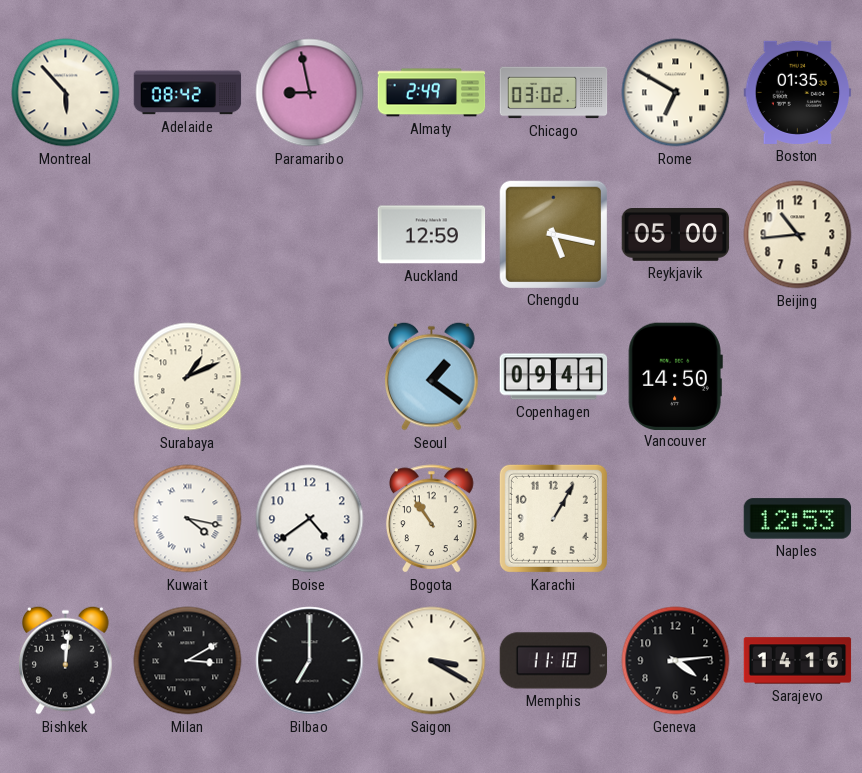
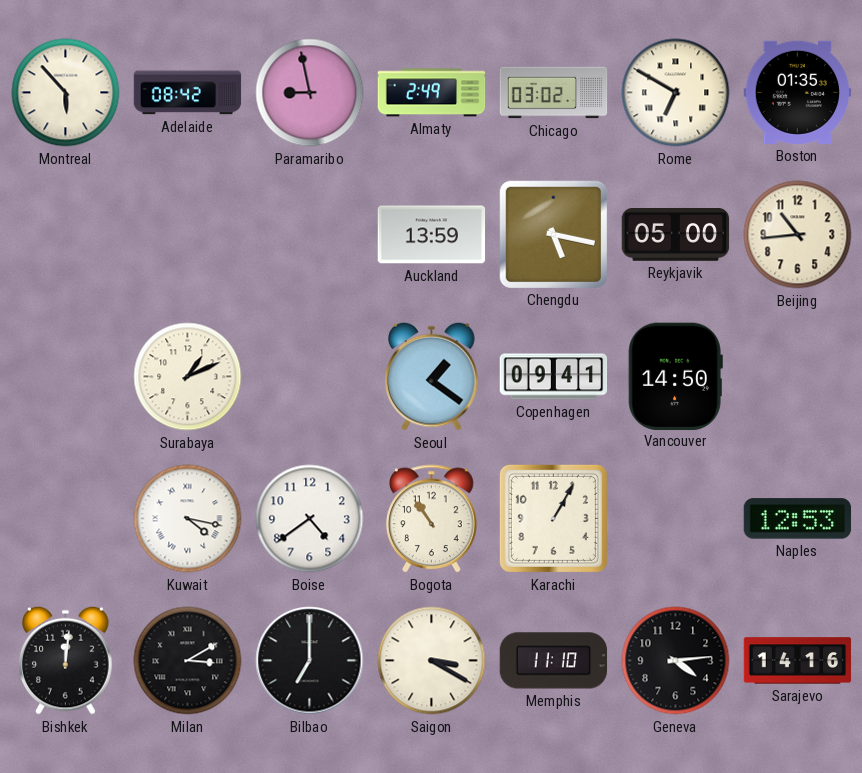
Auckland: 12:59 -> 13:59 (432, 235)
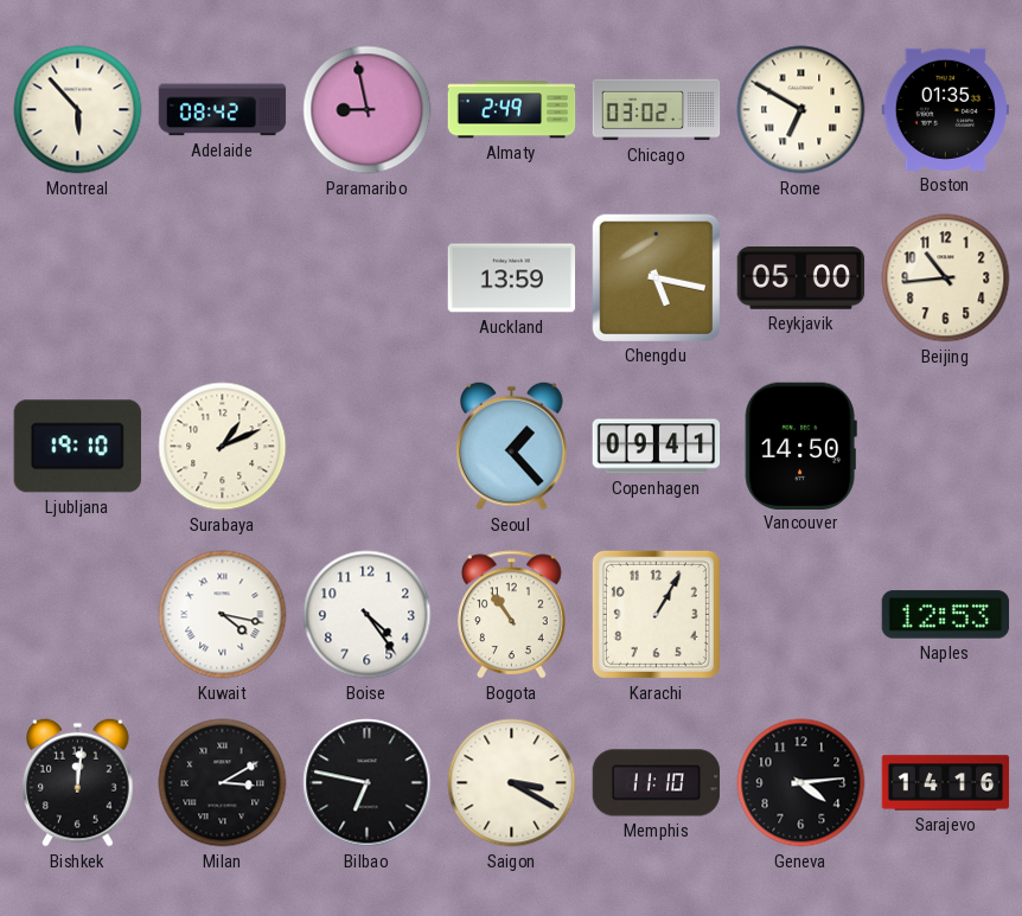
Ljubljana: none -> 19:10 (77, 447)
Seoul: 1:21 -> 1:23 (512, 446)
Boise: 4:39 -> 4:24 (368, 615)
Bilbao: 7:00 -> 6:47 (368, 783)
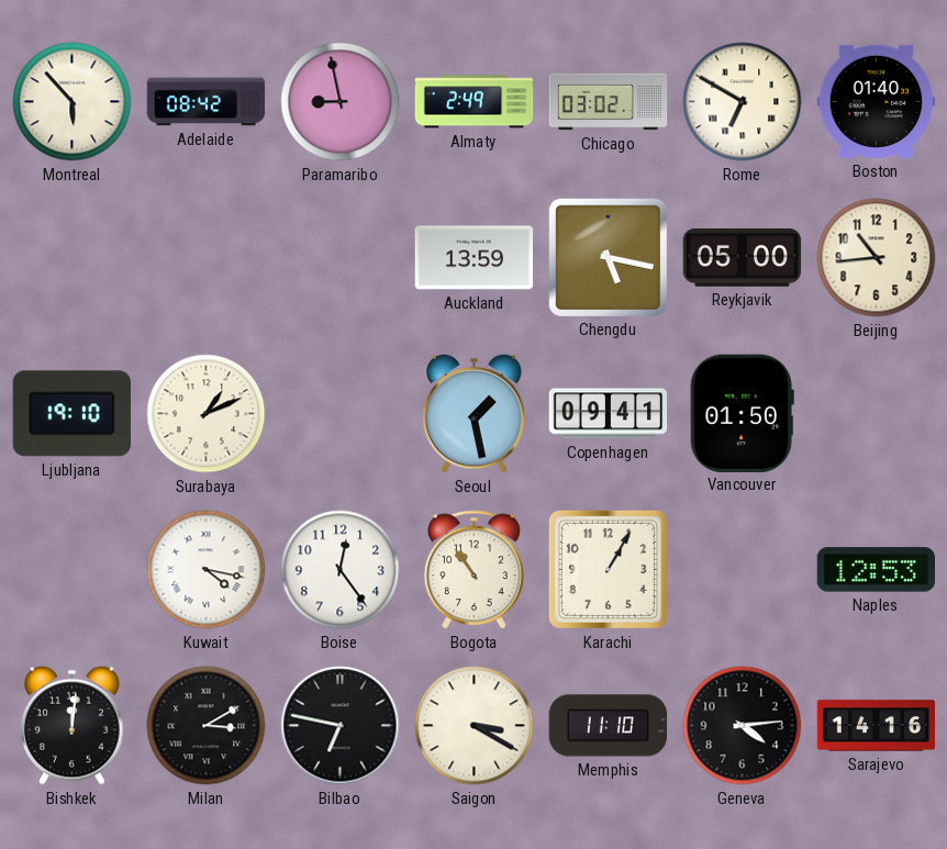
Boston: 01:35 -> 01:40 (877, 101)
Seoul: 1:23 -> 1:28 (475, 413)
Vancouver: 14:50 -> 01:50 (742, 413)
Boise: 4:24 -> 12:24 (341, 570)
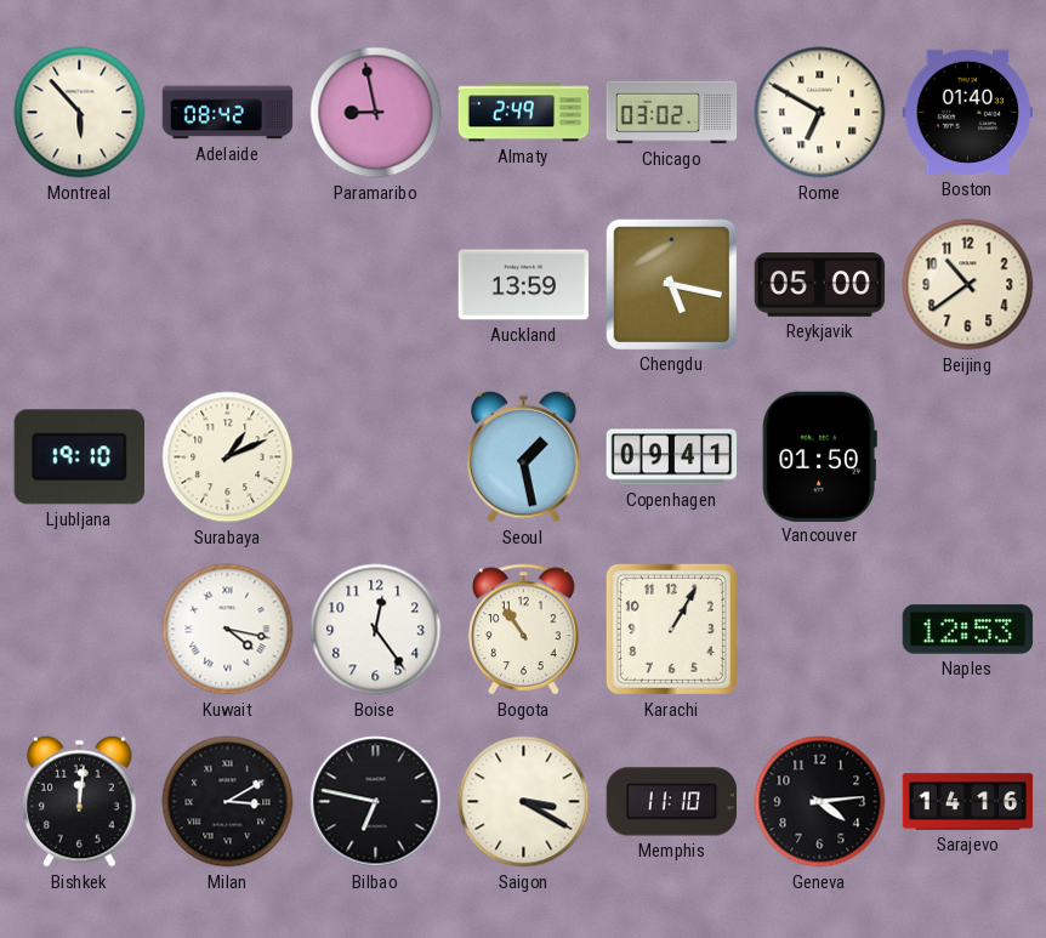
Beijing: 10:44 -> 10:39 (968, 285)
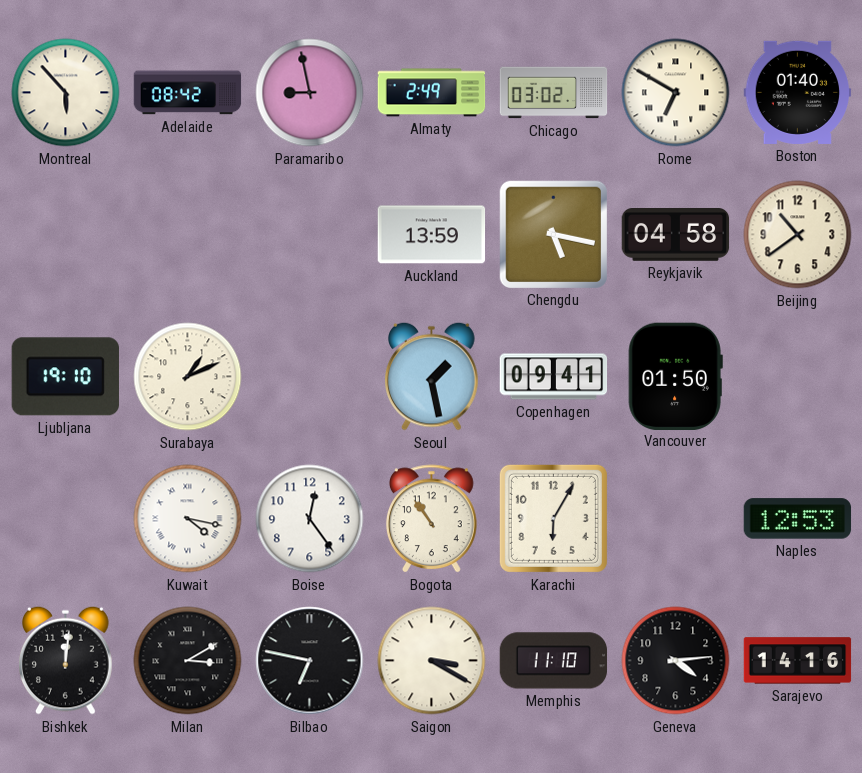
Reykjavik: 05:00 -> 04:58 (676, 235)
Karachi: 1:05 -> 6:05 (553, 518)
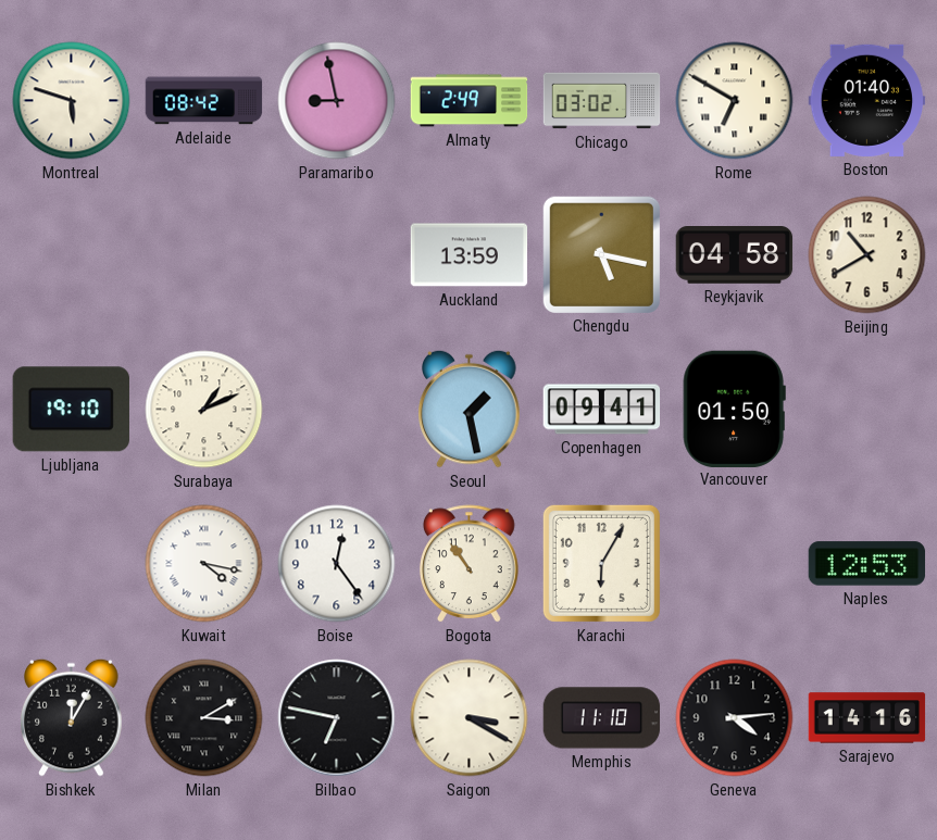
Montreal: 5:53 -> 5:48 (72, 101)
Beijing: 10:39 -> 10:40 (867, 255)
Bishkek: 12:01 -> 12:05 (72, 717)
